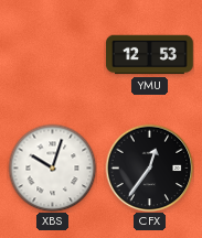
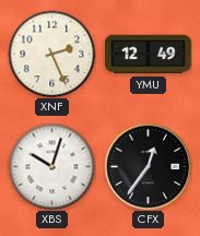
XNF: none -> 2:26 (51, 54)
YMU: 12:53 -> 12:49 (149, 55)
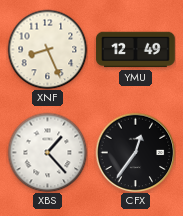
XNF: 2:26 -> 8:26 (47, 49)
XBS: 10:03 -> 1:23 (47, 152)
